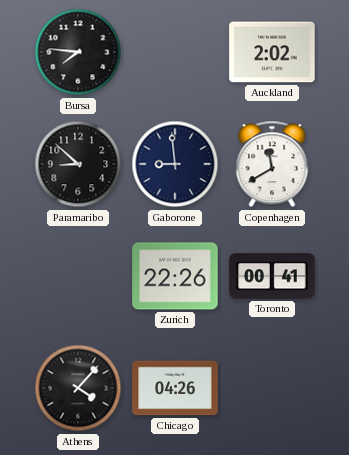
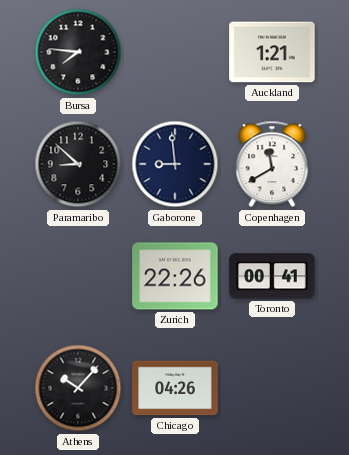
Auckland: 2:02 -> 1:21 (272, 52)
Athens: 4:07 -> 10:07 (78, 388)
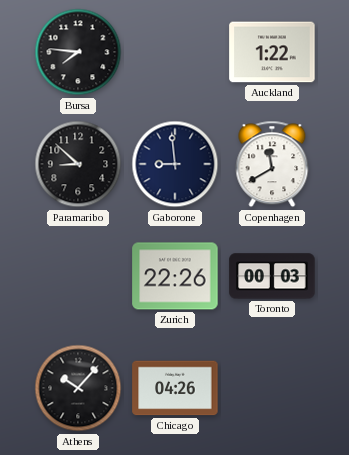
Auckland: 1:21 -> 1:22 (272, 52)
Toronto: 00:41 -> 00:03 (272, 276)
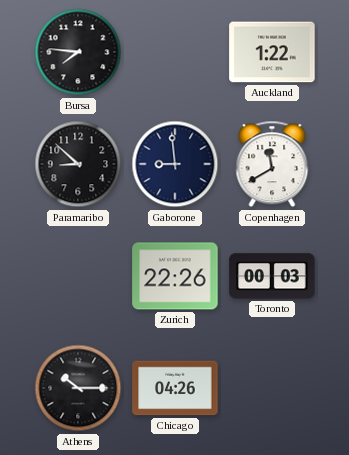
Athens: 10:07 -> 10:15 (78, 388)
